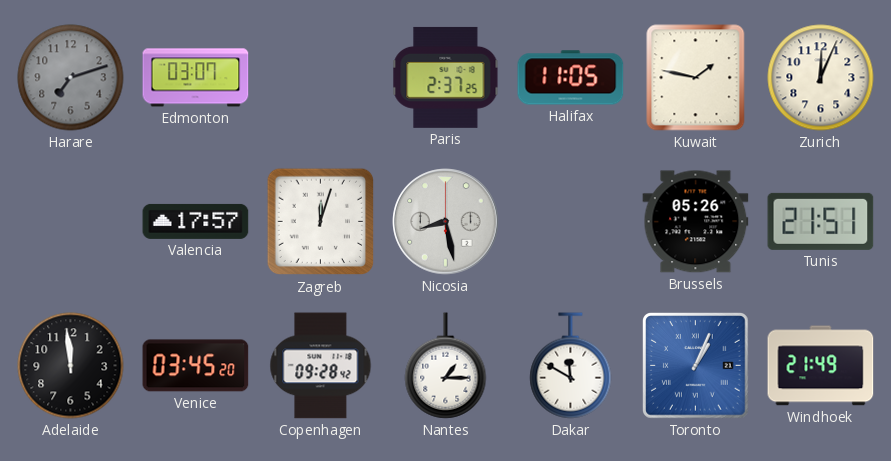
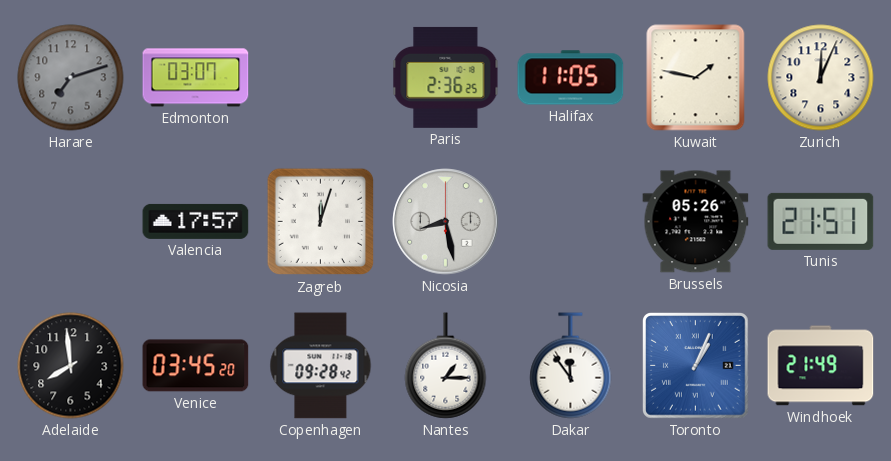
Paris: 2:37 -> 2:36 (446, 77)
Adelaide: 11:59 -> 7:59 (71, 366)
Dakar: 11:50 -> 11:54 (571, 366)
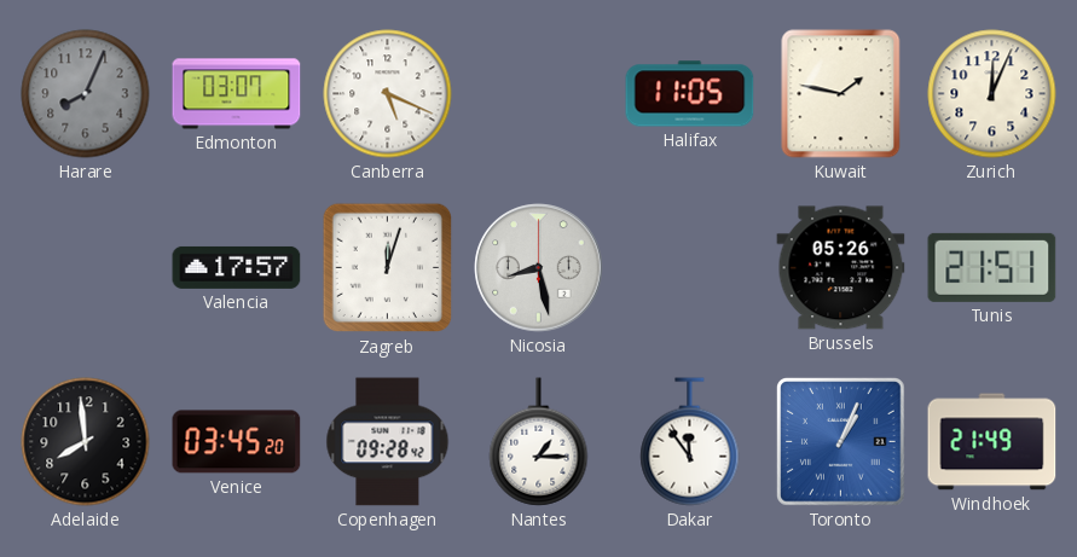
Harare: 7:12 -> 8:04 (86, 94)
Canberra: none -> 5:19 (388, 94)
Paris: 2:36 -> none (446, 77)
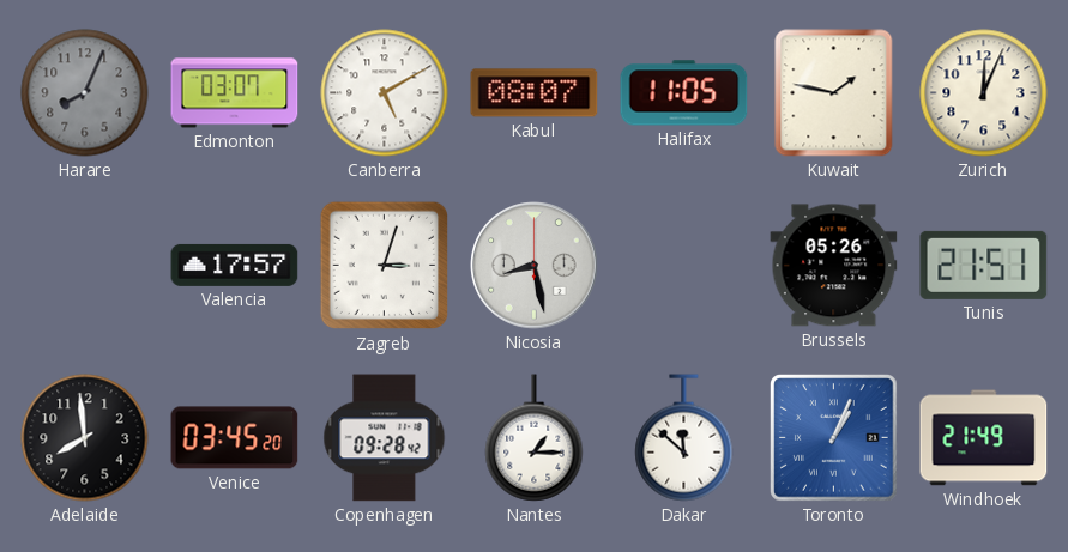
Canberra: 5:19 -> 5:10 (385, 93)
Kabul: none -> 08:07 (535, 93)
Zagreb: 12:03 -> 3:03 (385, 266)
Dakar: 11:54 -> 11:52 (684, 438)
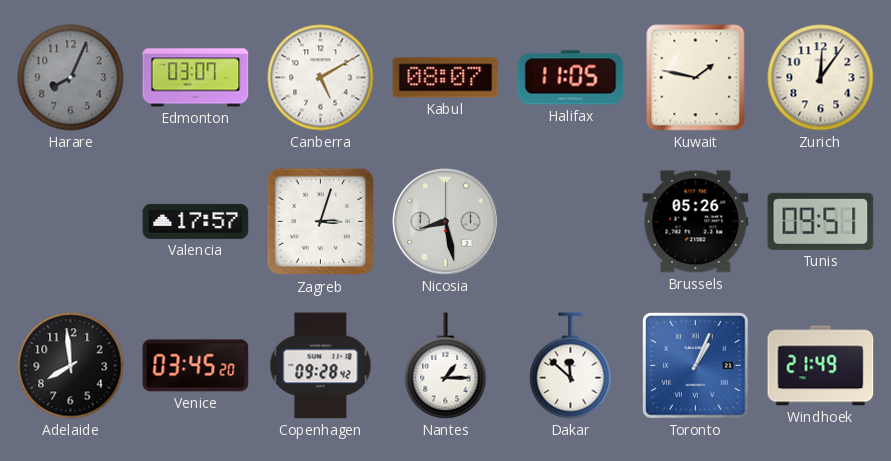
Zurich: 12:04 -> 12:06 (821, 78)
Tunis: 21:51 -> 09:51 (821, 221)
